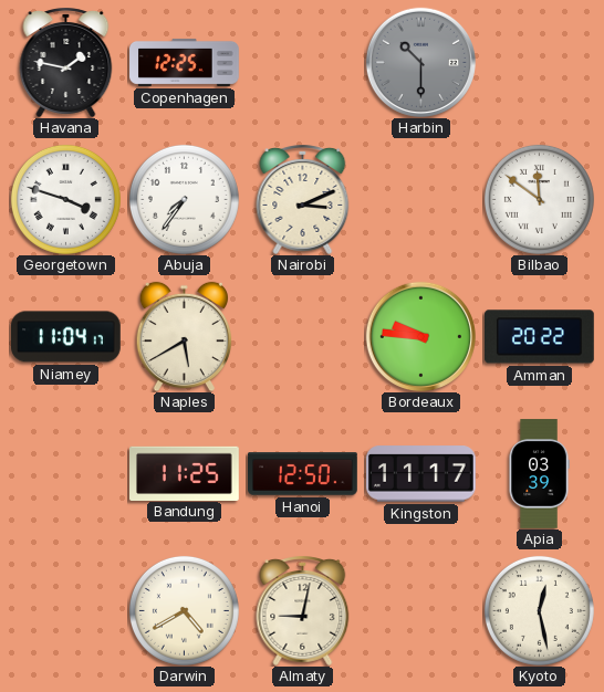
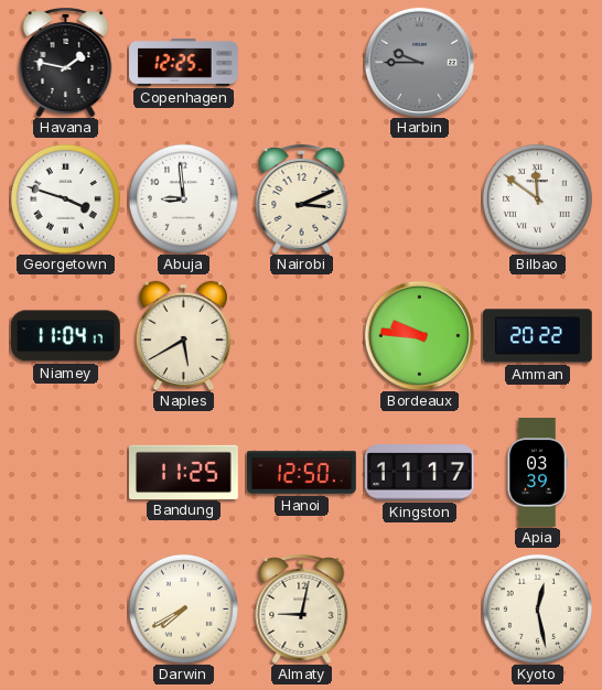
Harbin: 10:30 -> 9:45 (419, 62)
Abuja: 7:36 -> 8:59 (183, 198)
Darwin: 4:40 -> 7:40 (183, 608)
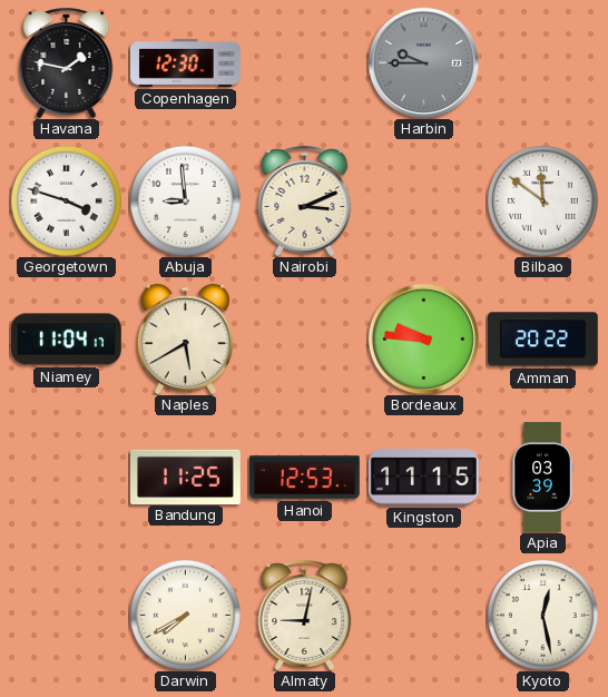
Copenhagen: 12:25 -> 12:30 (186, 62)
Hanoi: 12:50 -> 12:53 (305, 478)
Kingston: 11:17 -> 11:15 (424, 478)
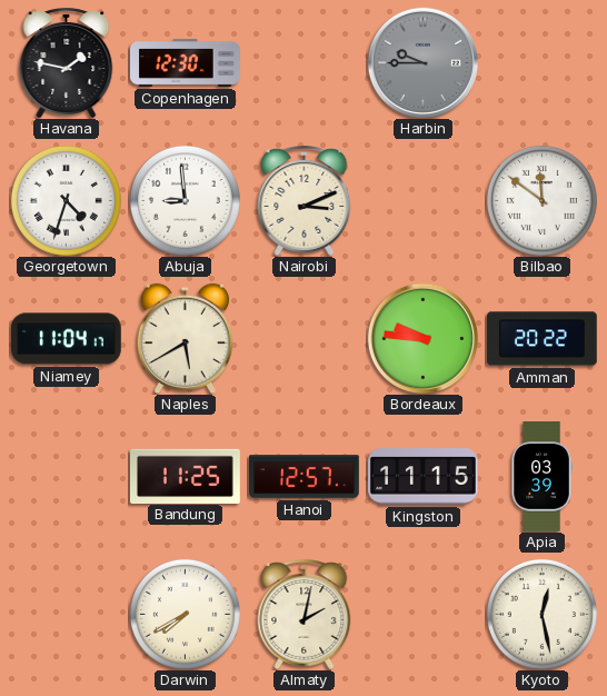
Georgetown: 3:48 -> 4:33 (66, 200)
Hanoi: 12:53 -> 12:57 (305, 477)
Almaty: 9:02 -> 2:02 (305, 615)
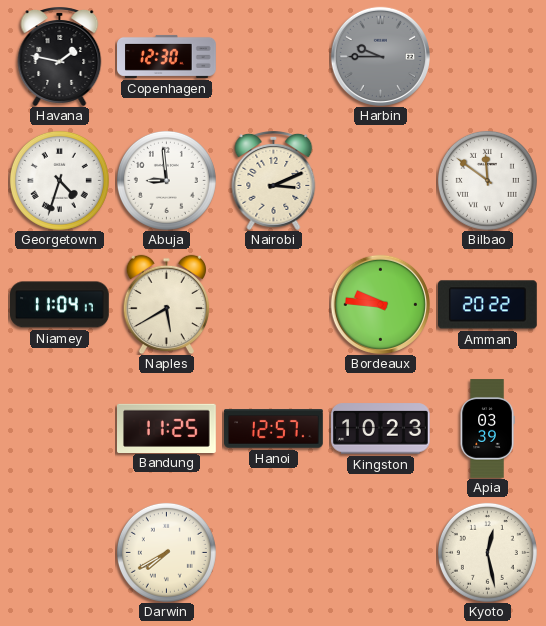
Kingston: 11:15 -> 10:23 (381, 429)
Almaty: 2:02 -> none (305, 615)
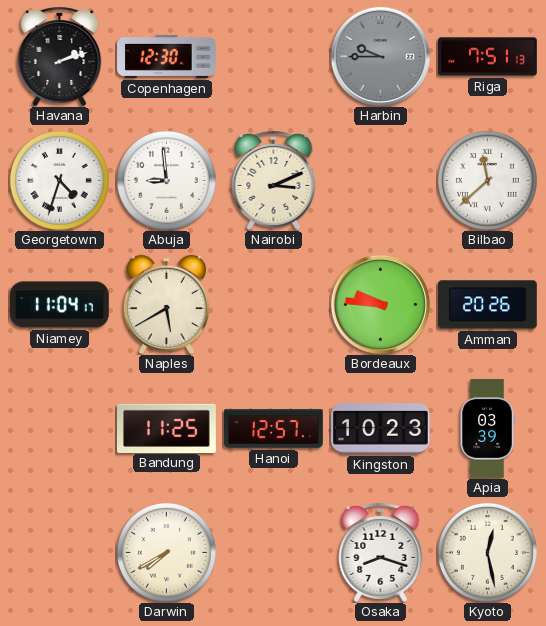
Havana: 1:47 -> 2:12 (60, 57)
Riga: none -> 7:51 (488, 57)
Bilbao: 11:51 -> 11:38 (487, 180)
Amman: 20:22 -> 20:26 (488, 305)
Osaka: none -> 8:18 (381, 553)
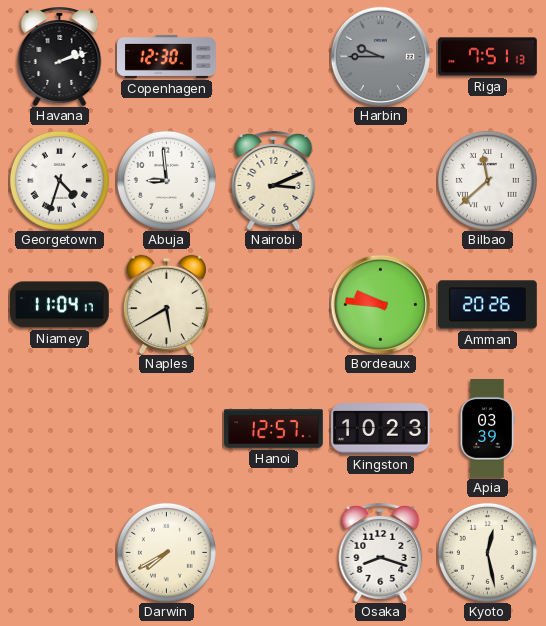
Bandung: 11:25 -> none (167, 428)
